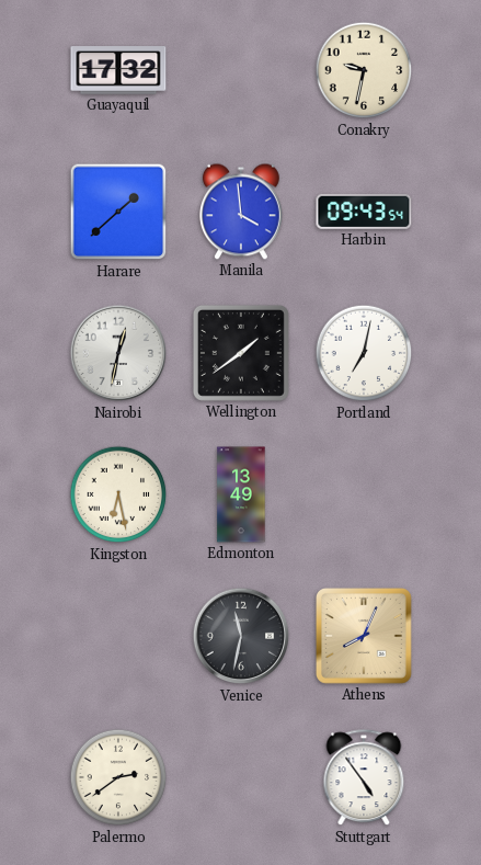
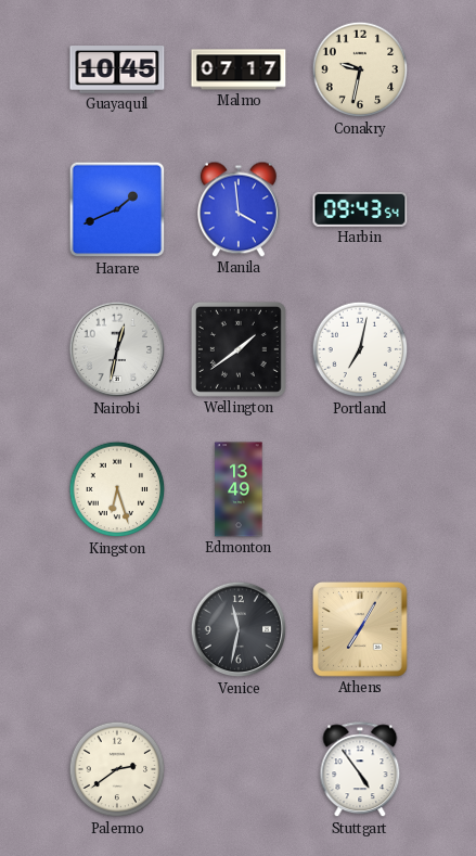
Guayaquil: 17:32 -> 10:45 (117, 69)
Malmo: none -> 07:17 (239, 69)
Harare: 1:38 -> 1:41 (117, 209)
Kingston: 6:28 -> 6:27 (117, 489)
Athens: 8:04 -> 7:05 (361, 630)
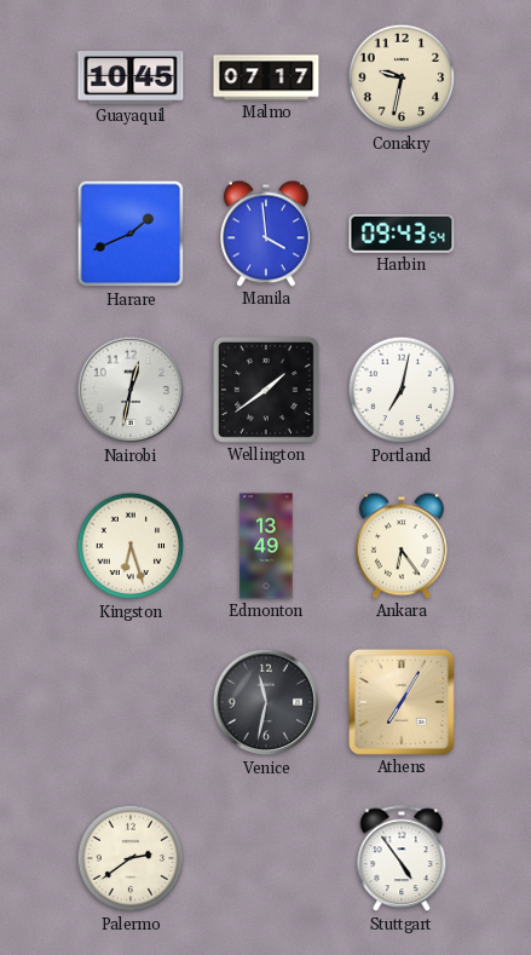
Ankara: none -> 6:24 (402, 546)
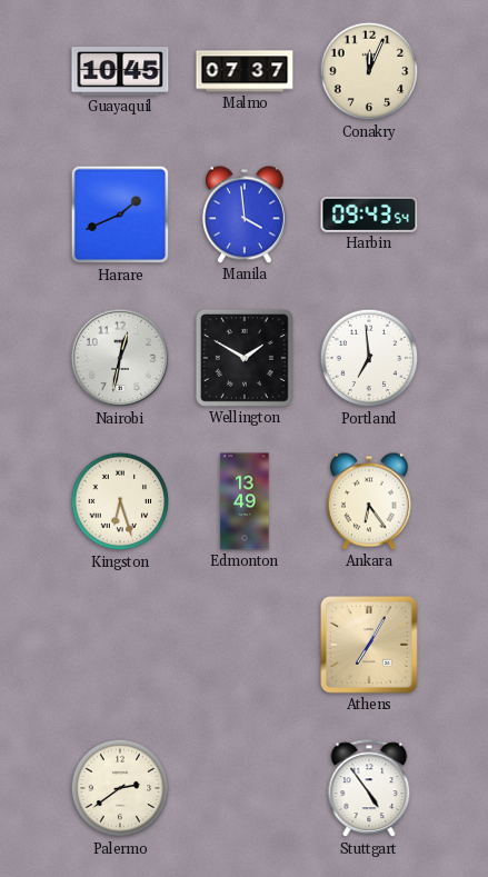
Malmo: 07:17 -> 07:37 (245, 71)
Conakry: 9:32 -> 12:04 (369, 71)
Wellington: 1:39 -> 1:50 (245, 358)
Portland: 7:02 -> 6:59 (369, 358)
Venice: 11:32 -> none (266, 702)
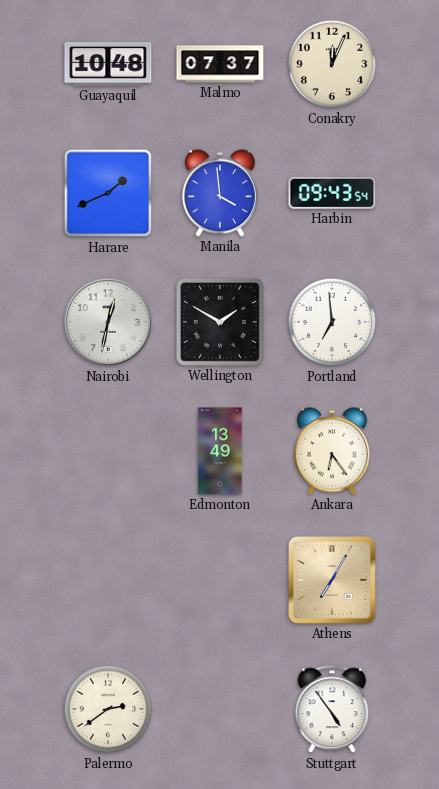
Guayaquil: 10:45 -> 10:48 (108, 64)
Kingston: 6:27 -> none (120, 501)
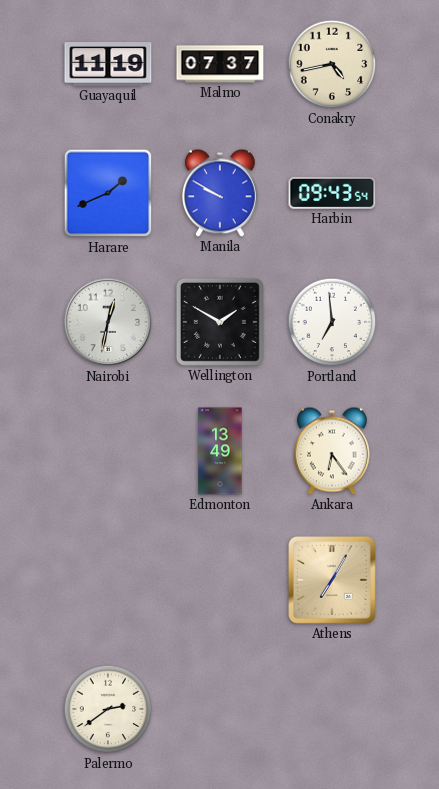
Guayaquil: 10:48 -> 11:19 (108, 64)
Conakry: 12:04 -> 4:43 (332, 64)
Manila: 3:59 -> 9:50 (220, 193)
Stuttgart: 4:54 -> none (332, 710)
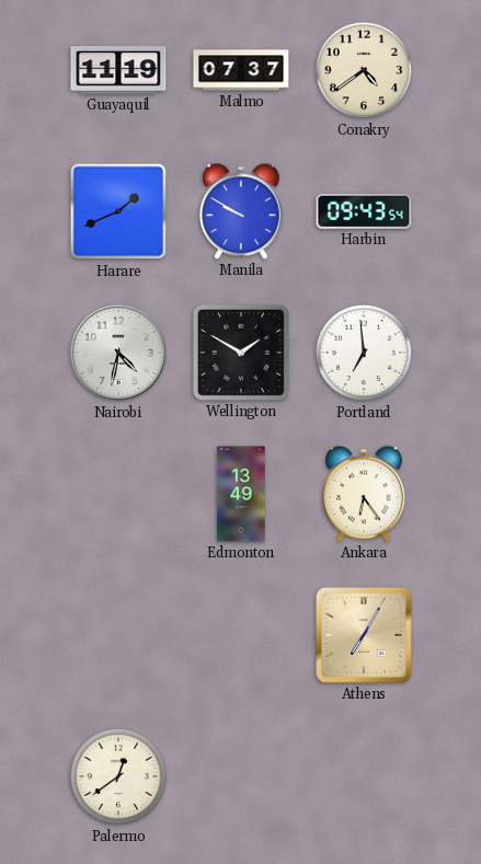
Conakry: 4:43 -> 4:39 (364, 70)
Nairobi: 12:32 -> 4:32 (118, 353)
Palermo: 2:39 -> 12:39 (118, 776)
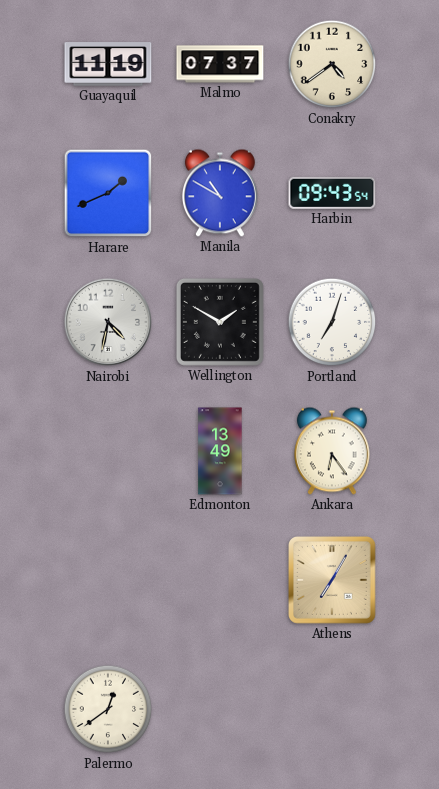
Manila: 9:50 -> 10:50 (220, 193)
Portland: 6:59 -> 7:03 (332, 322)
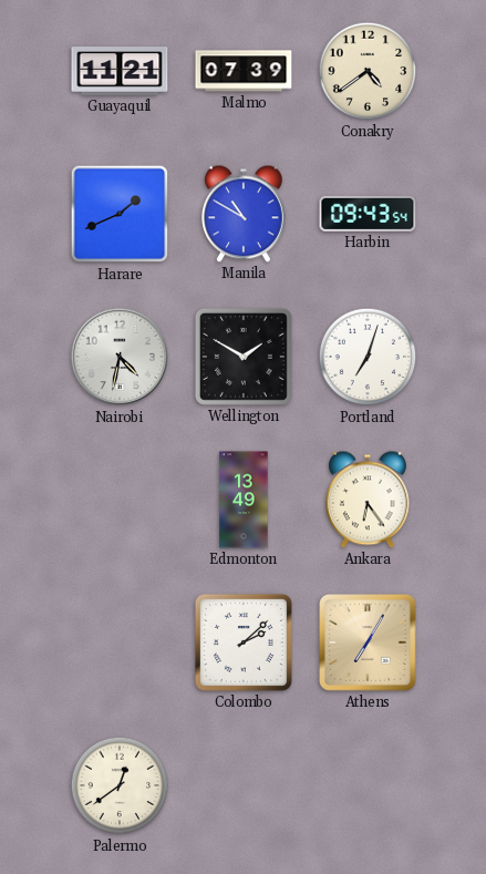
Guayaquil: 11:19 -> 11:21 (120, 71)
Malmo: 07:37 -> 07:39 (244, 71)
Colombo: none -> 2:08 (244, 642)
